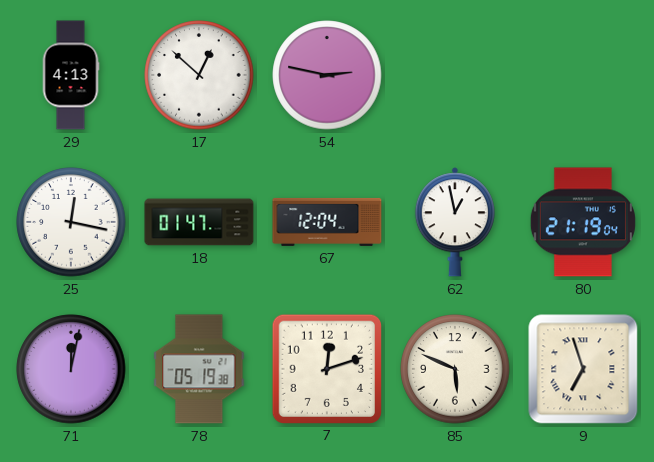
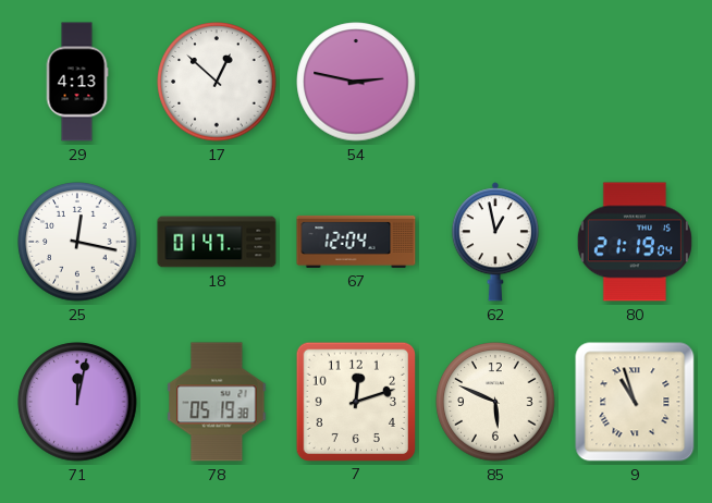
9: 6:57 -> 10:57 (635, 402)
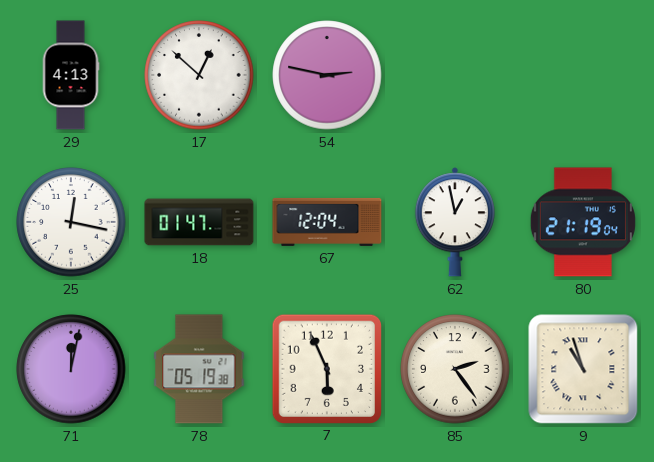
7: 12:12 -> 5:56 (326, 368)
85: 5:49 -> 2:24 (455, 369)
